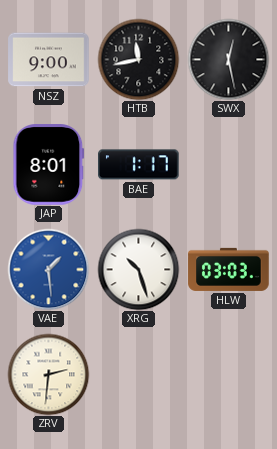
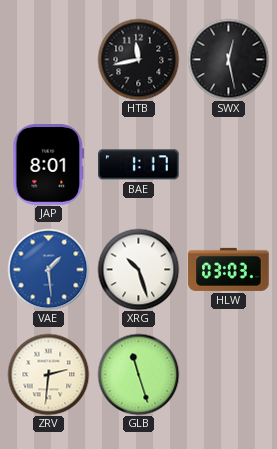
NSZ: 9:00 -> none (49, 60)
GLB: none -> 11:27 (138, 374)
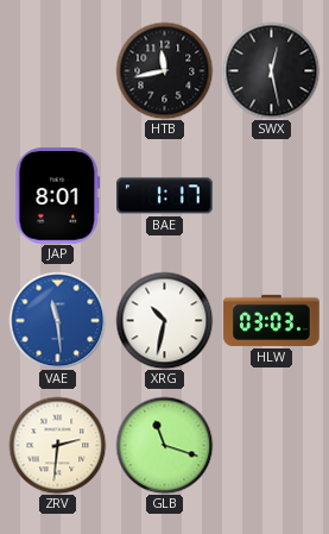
VAE: 1:29 -> 11:29 (57, 320)
XRG: 10:27 -> 10:32 (164, 320)
GLB: 11:27 -> 11:18 (164, 445)
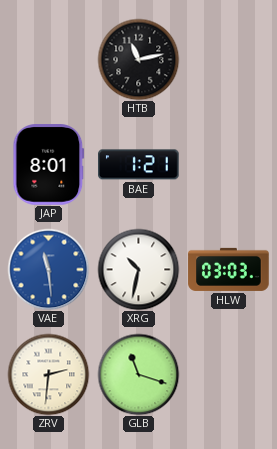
HTB: 11:43 -> 11:13 (138, 59)
SWX: 12:28 -> none (271, 70)
BAE: 1:17 -> 1:21 (139, 165)
